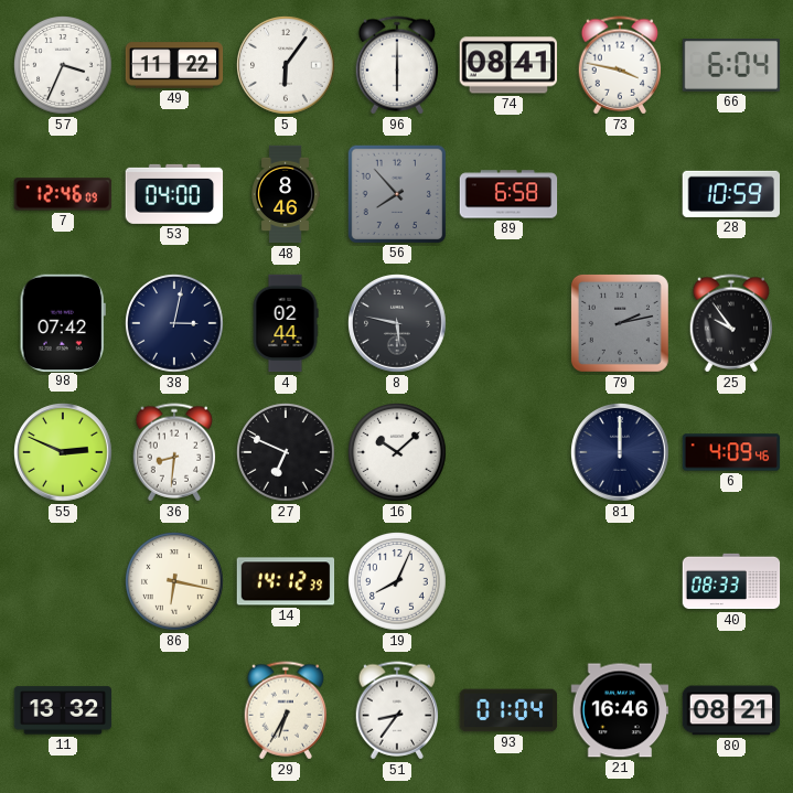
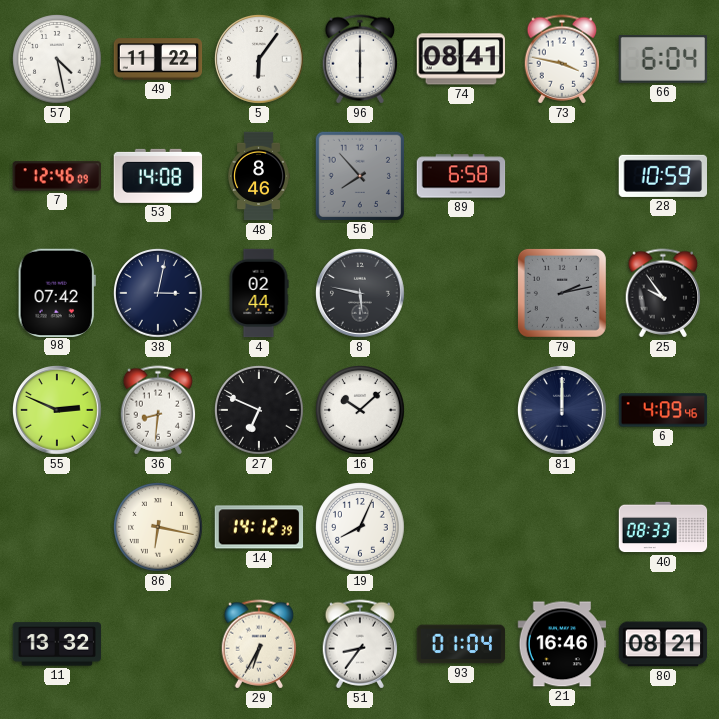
57: 3:34 -> 4:28 (58, 60)
53: 04:00 -> 14:08 (158, 176)
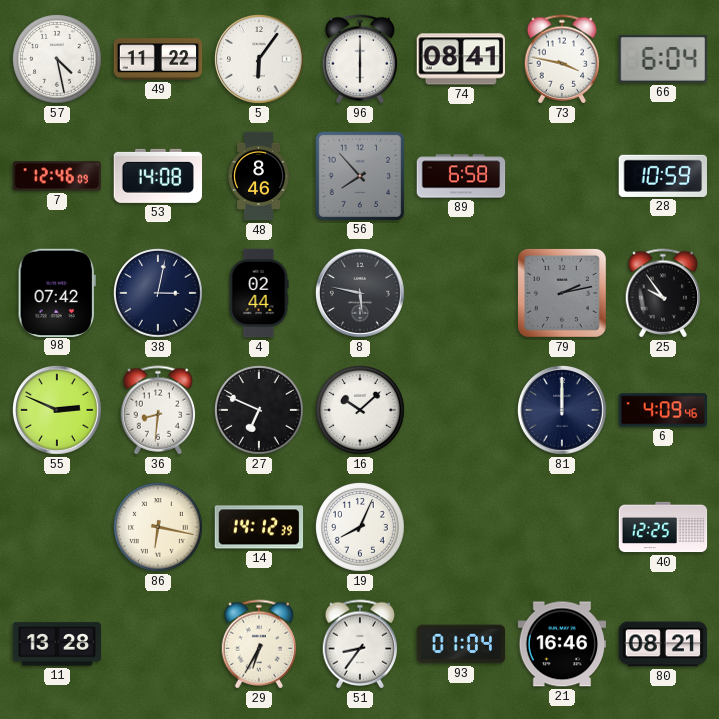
40: 08:33 -> 12:25 (663, 527)
11: 13:32 -> 13:28 (57, 644)
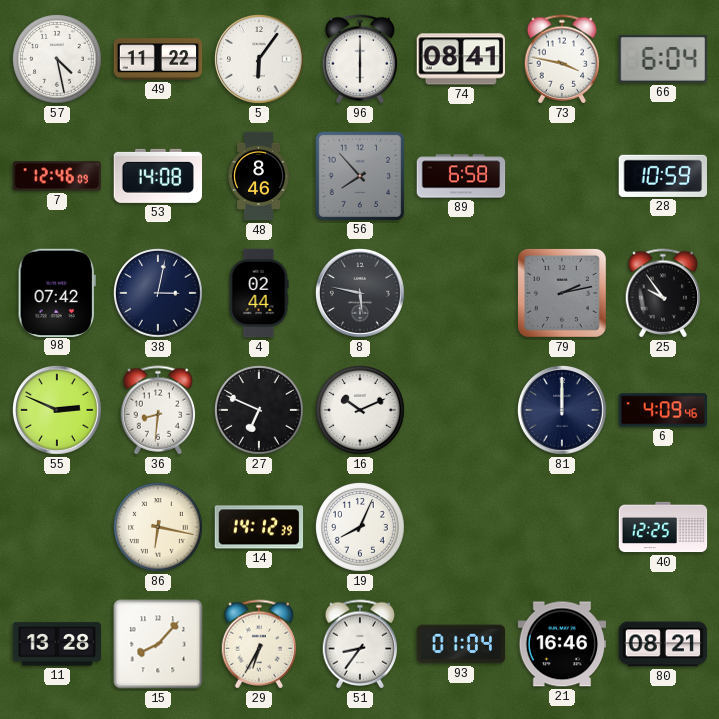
16: 10:08 -> 10:11 (361, 411)
15: none -> 8:07 (158, 644)
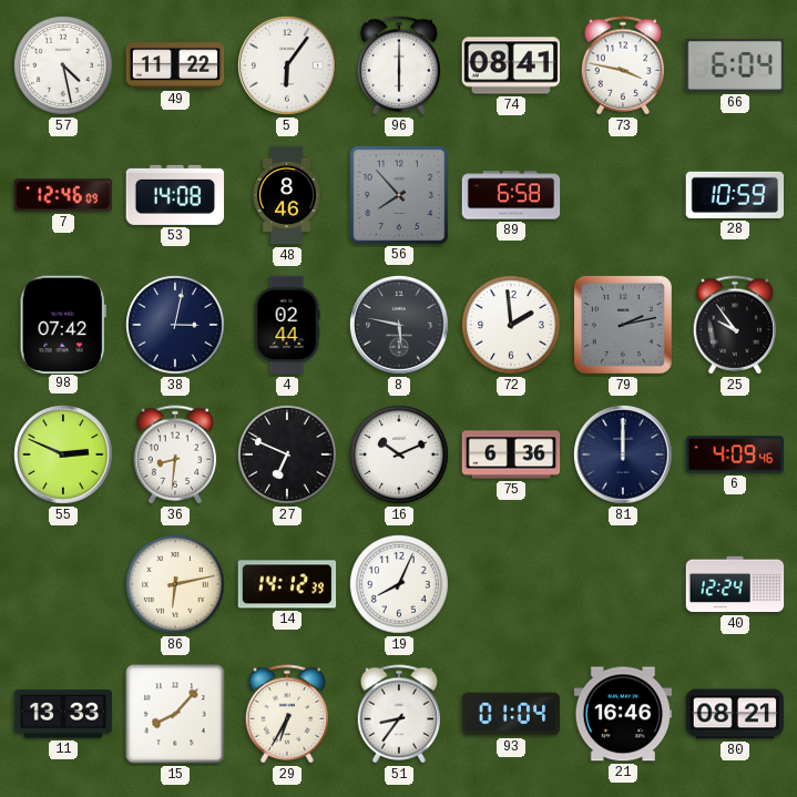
72: none -> 1:59 (512, 326)
75: none -> 6:36 (511, 454)
86: 6:17 -> 6:13 (176, 585)
40: 12:25 -> 12:24 (735, 584)
11: 13:28 -> 13:33 (63, 714)
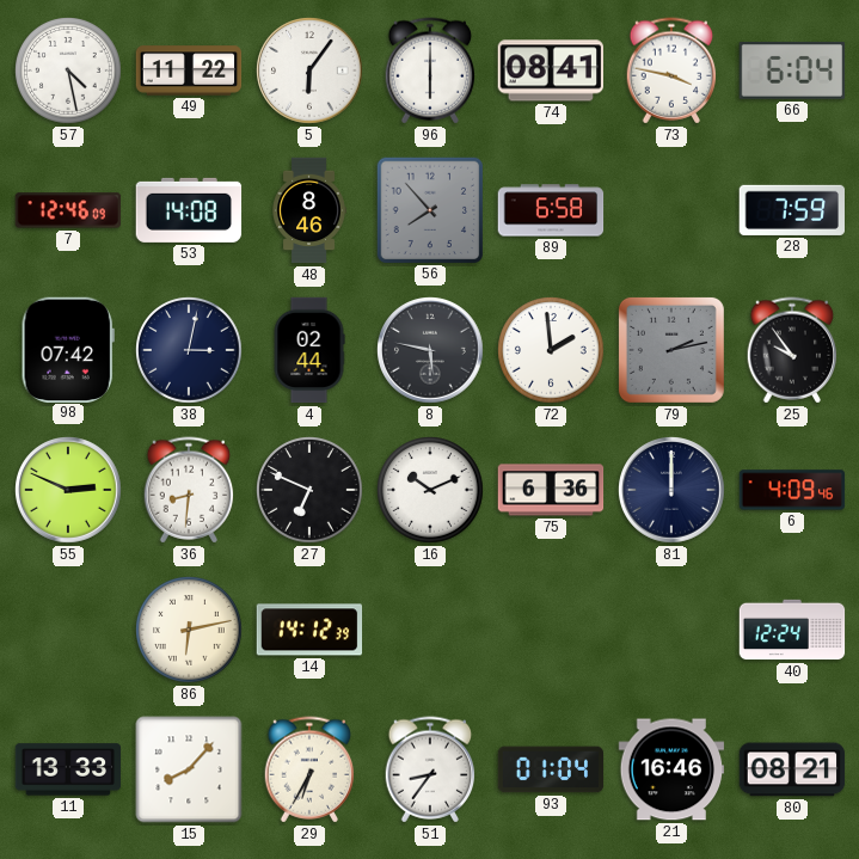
28: 10:59 -> 7:59 (791, 210)
19: 8:04 -> none (400, 585)
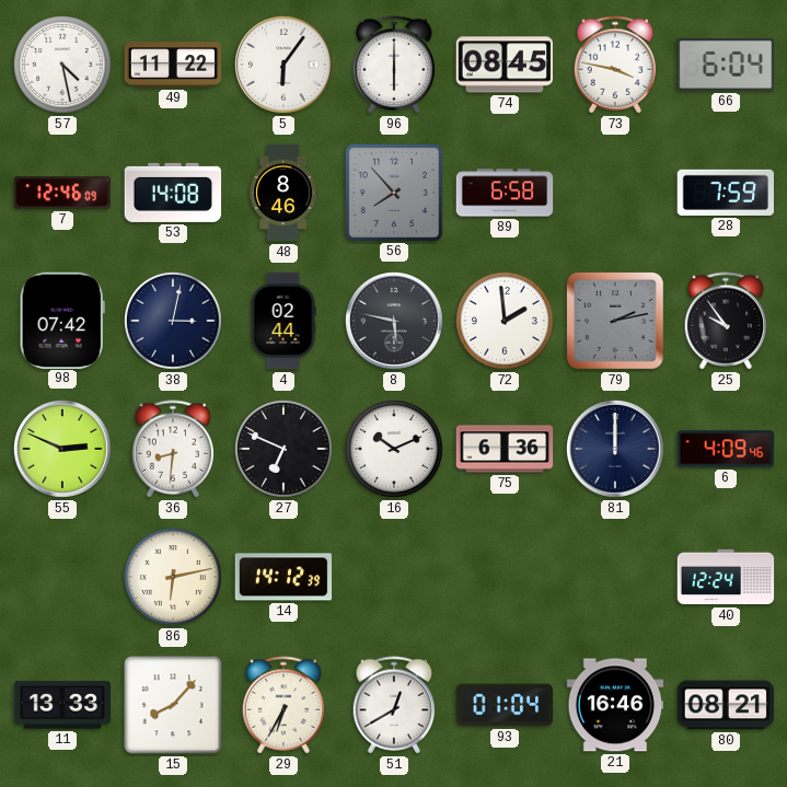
74: 08:41 -> 08:45 (504, 65)
51: 8:36 -> 12:40 (394, 705)
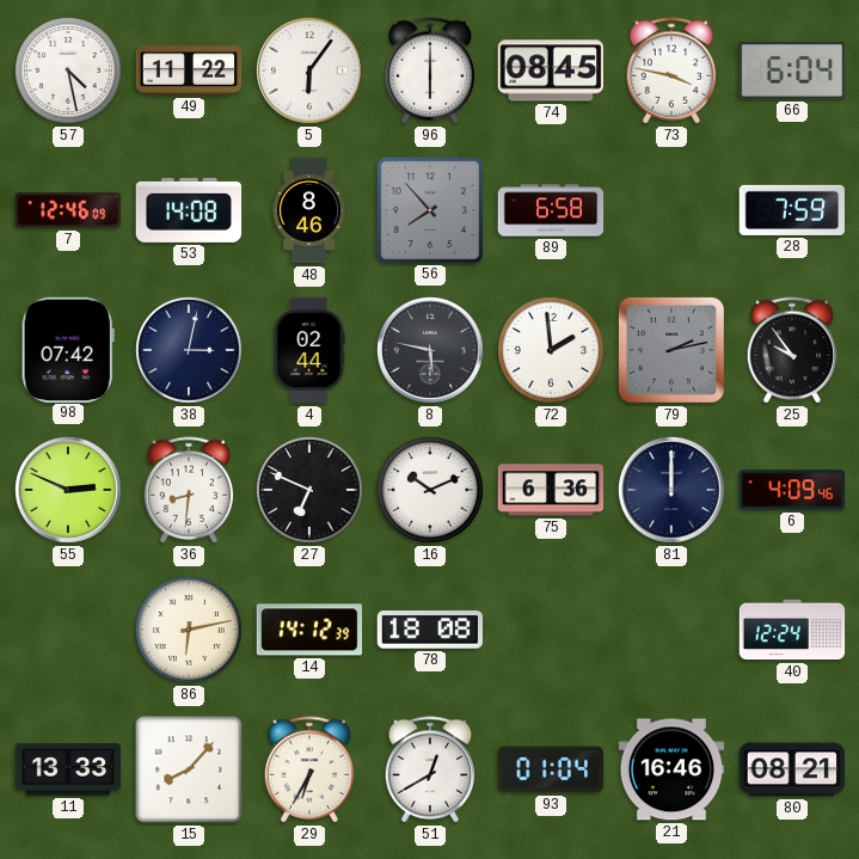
78: none -> 18:08 (429, 630)
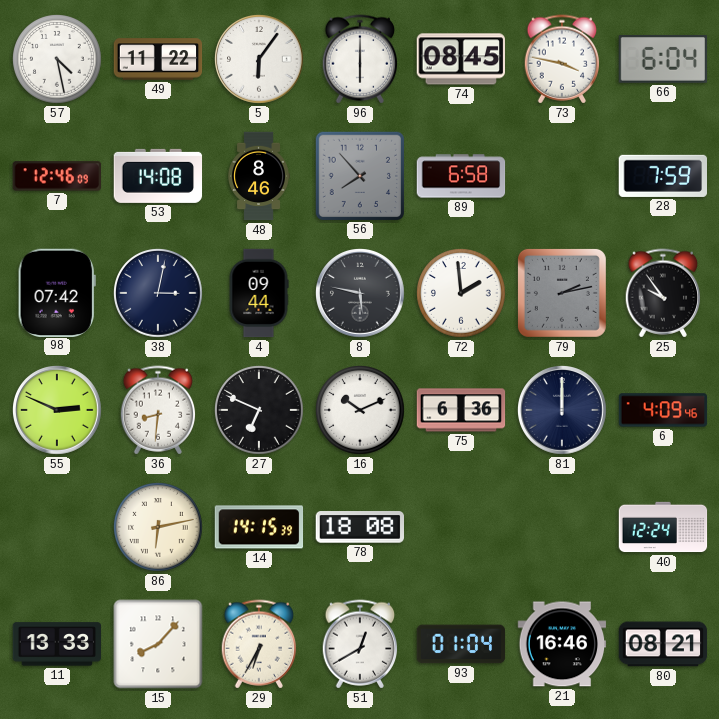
4: 02:44 -> 09:44 (259, 293)
14: 14:12 -> 14:15 (259, 527)
